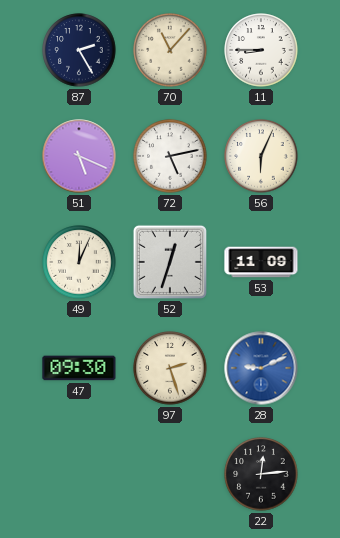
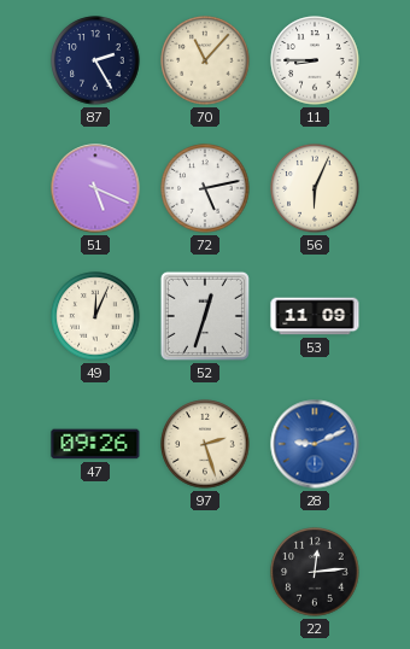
47: 09:30 -> 09:26 (95, 444)
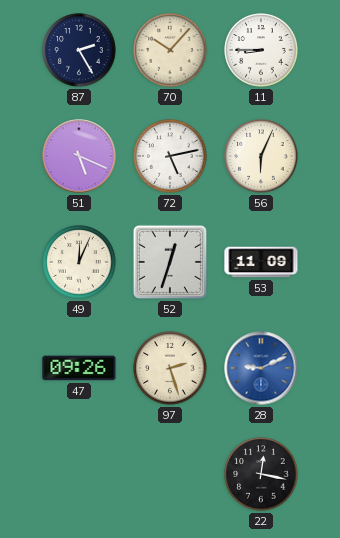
70: 11:07 -> 10:07 (170, 50)
22: 12:14 -> 12:17 (261, 474)
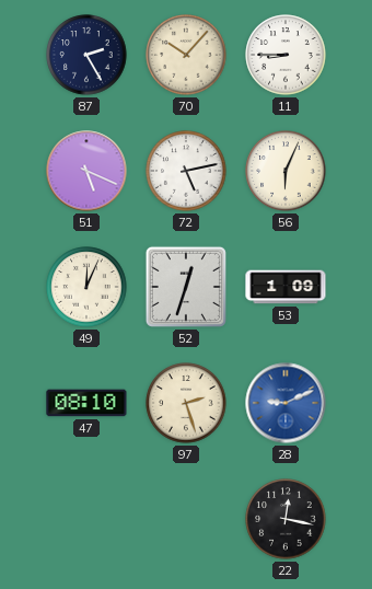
53: 11:09 -> 1:09 (286, 287)
47: 09:26 -> 08:10 (86, 403)
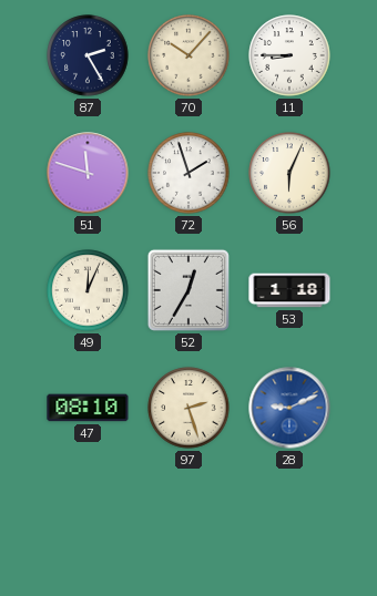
51: 5:19 -> 11:48 (88, 173)
72: 5:13 -> 1:57 (188, 173)
52: 12:33 -> 12:35 (188, 290)
53: 1:09 -> 1:18 (289, 290)
22: 12:17 -> none (286, 519)
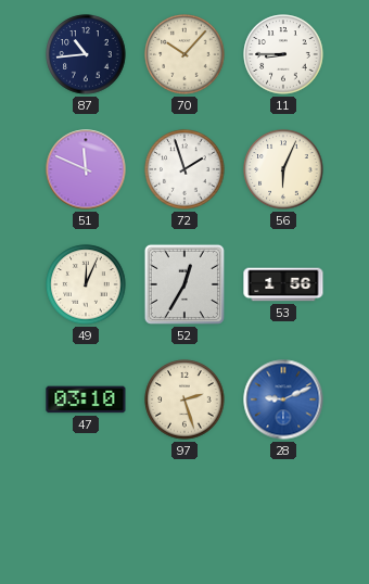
87: 2:25 -> 10:44 (86, 54)
51: 11:48 -> 11:49 (86, 169)
53: 1:18 -> 1:56 (283, 284)
47: 08:10 -> 03:10 (86, 399)
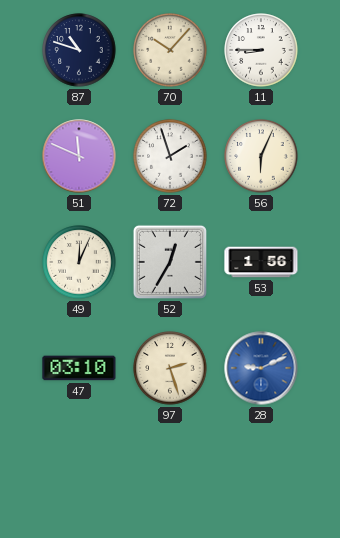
87: 10:44 -> 10:48 (79, 50)
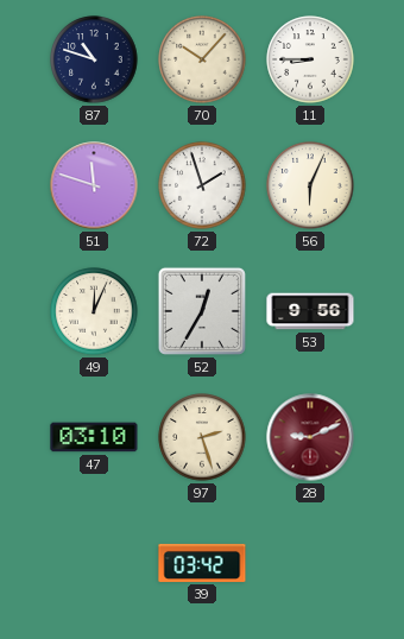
51: 11:49 -> 11:48 (94, 185)
53: 1:56 -> 9:56 (310, 311)
28 dial: blue -> burgundy (310, 437)
39: none -> 03:42 (202, 563)
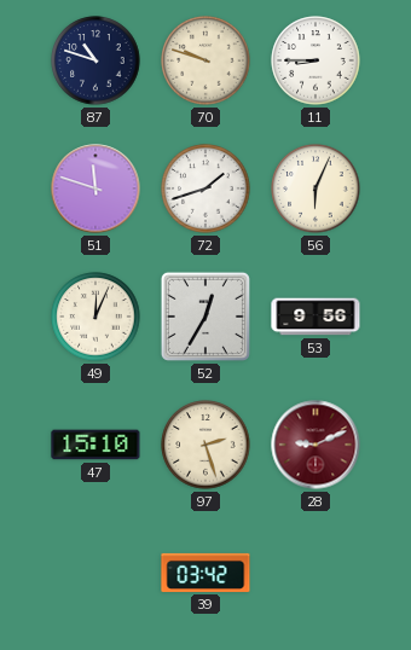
70: 10:07 -> 9:48 (205, 60)
72: 1:57 -> 1:42 (205, 188)
47: 03:10 -> 15:10 (95, 445)
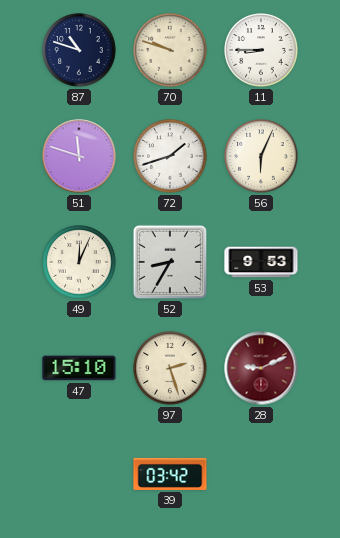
52: 12:35 -> 8:35 (170, 262)
53: 9:56 -> 9:53 (261, 262)
